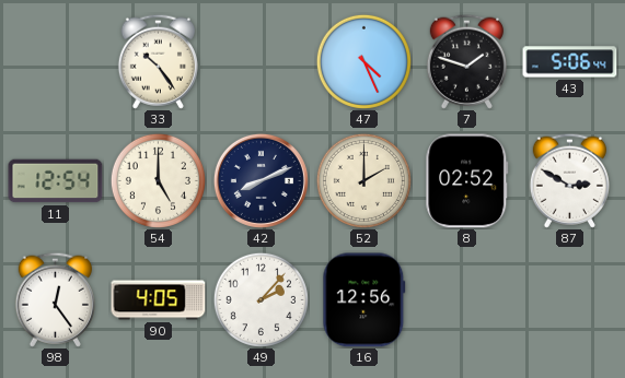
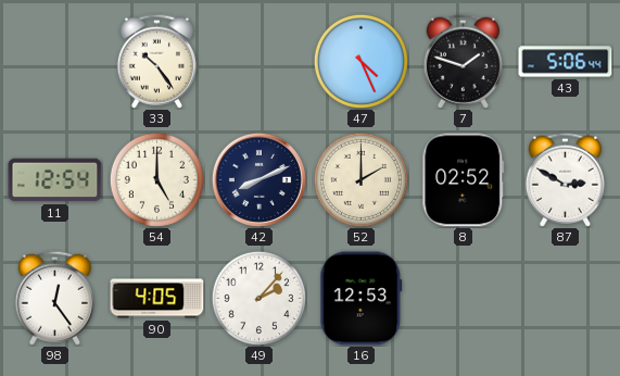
16: 12:56 -> 12:53 (362, 299)
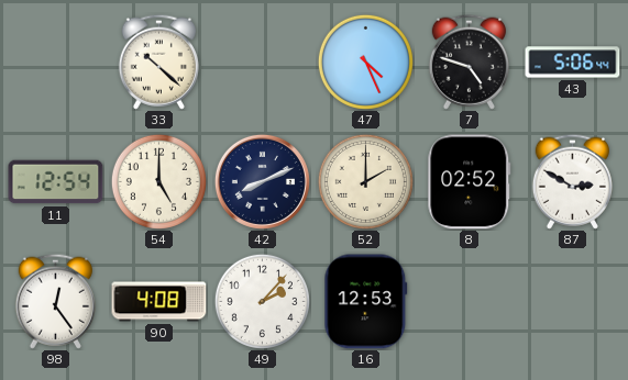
33: 10:24 -> 10:22 (158, 62)
7: 1:48 -> 4:48 (469, 62)
90: 4:05 -> 4:08 (159, 302)
